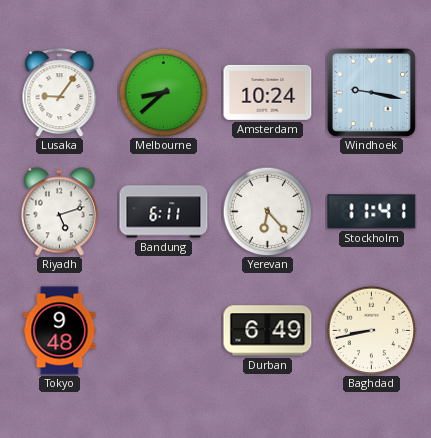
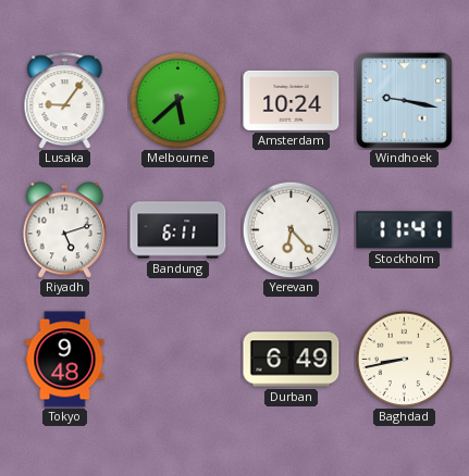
Melbourne: 8:38 -> 5:38 (177, 100)
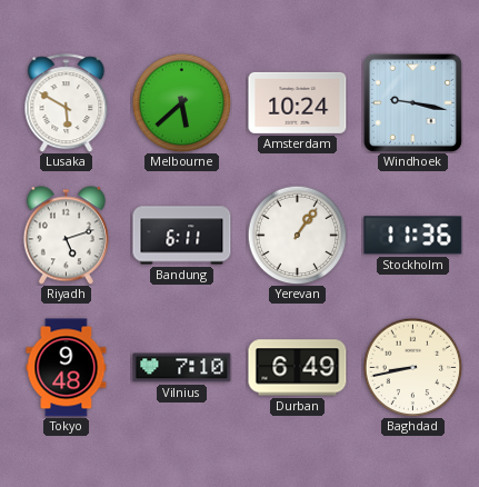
Lusaka: 9:06 -> 5:50 (67, 103)
Yerevan: 6:23 -> 1:06 (297, 235)
Stockholm: 11:41 -> 11:36 (413, 236)
Vilnius: none -> 7:10 (182, 368)
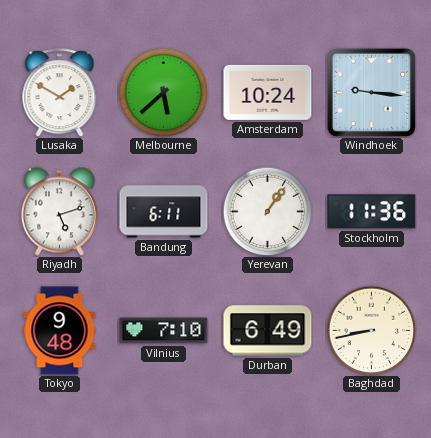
Lusaka: 5:50 -> 1:50 (60, 93)
Windhoek: 9:17 -> 9:16 (371, 92)
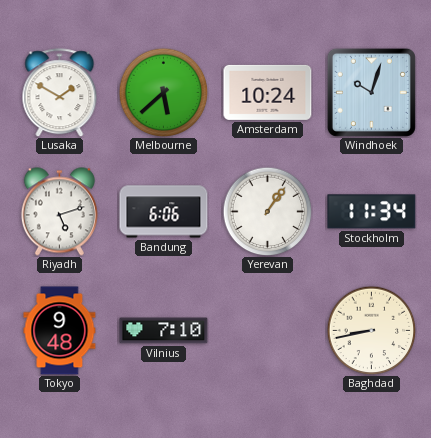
Windhoek: 9:16 -> 10:03 (371, 92)
Bandung: 6:11 -> 6:06 (164, 212)
Stockholm: 11:36 -> 11:34 (372, 212)
Durban: 6:49 -> none (268, 331)
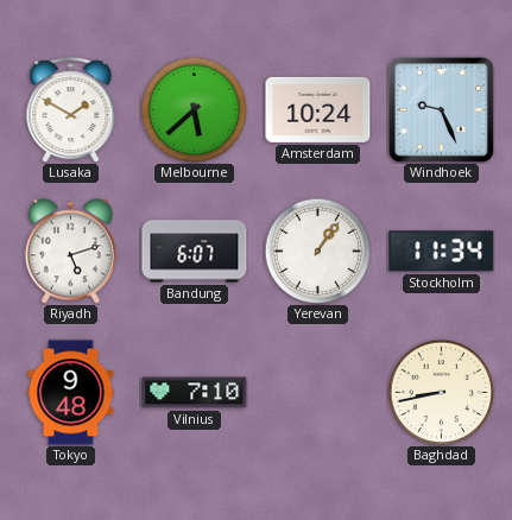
Windhoek: 10:03 -> 9:26 (441, 109)
Bandung: 6:06 -> 6:07 (195, 252)
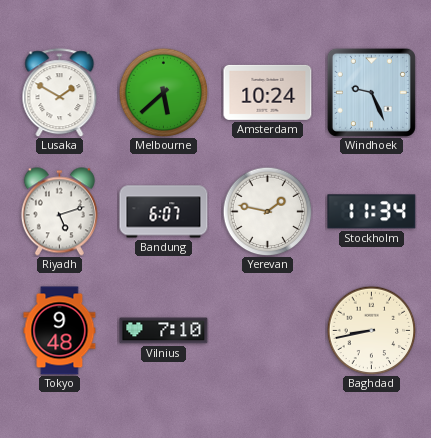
Yerevan: 1:06 -> 1:47 (267, 211)
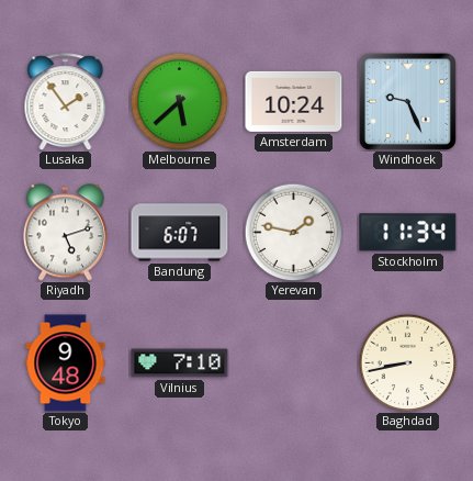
Lusaka: 1:50 -> 1:54 (66, 102)
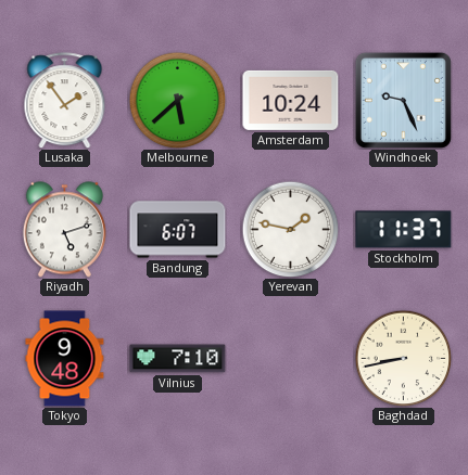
Stockholm: 11:34 -> 11:37 (404, 230)
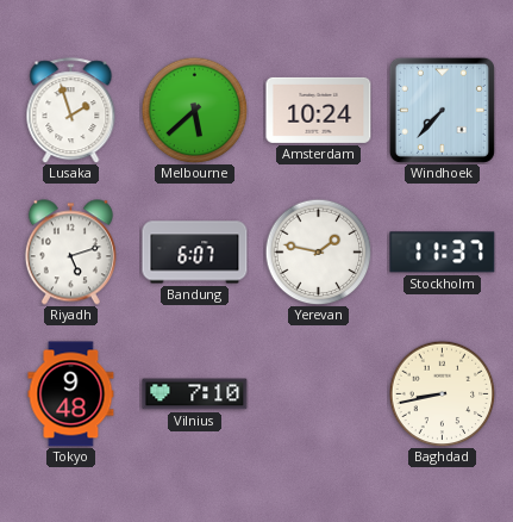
Lusaka: 1:54 -> 1:57 (71, 111)
Windhoek: 9:26 -> 7:37 (442, 110)
